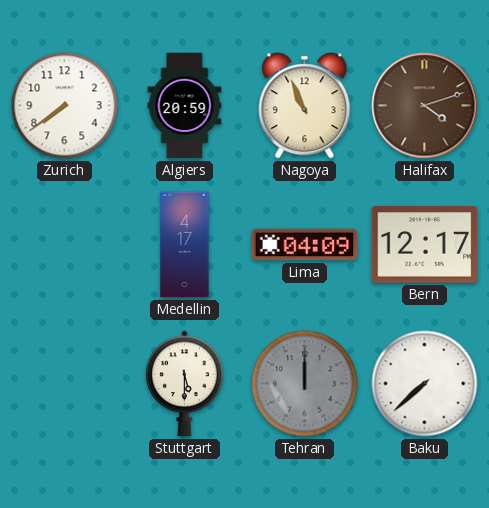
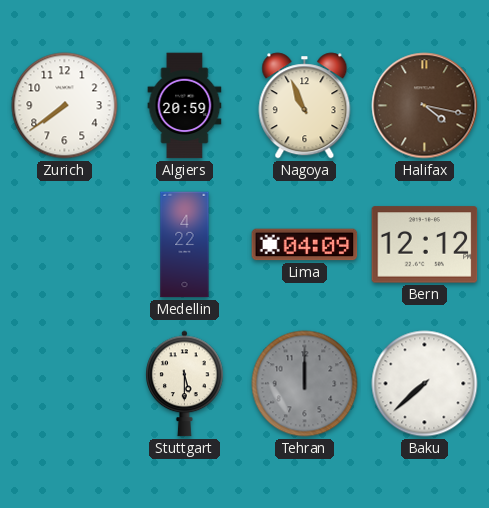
Halifax: 4:12 -> 4:17 (425, 106)
Medellin: 4:17 -> 4:22 (185, 245)
Bern: 12:17 -> 12:12 (425, 245)
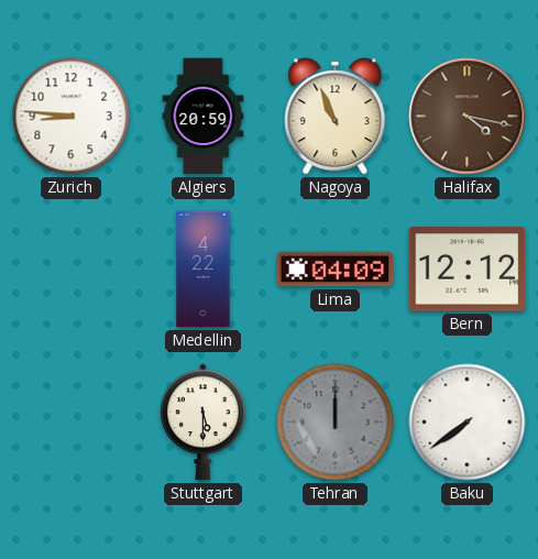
Zurich: 7:39 -> 8:46 (72, 117)
Baku: 7:38 -> 7:39 (468, 423)
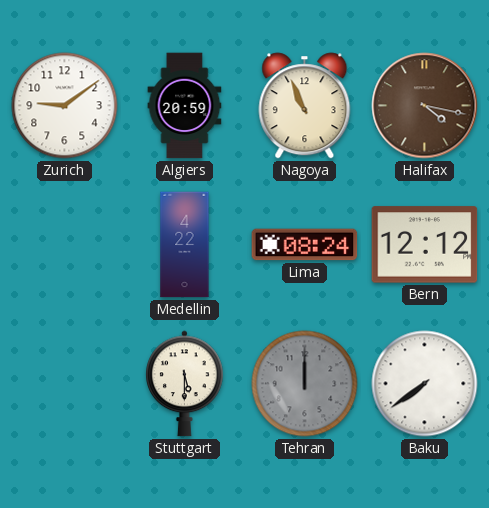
Zurich: 8:46 -> 9:09 (65, 106)
Lima: 04:09 -> 08:24 (305, 245)
